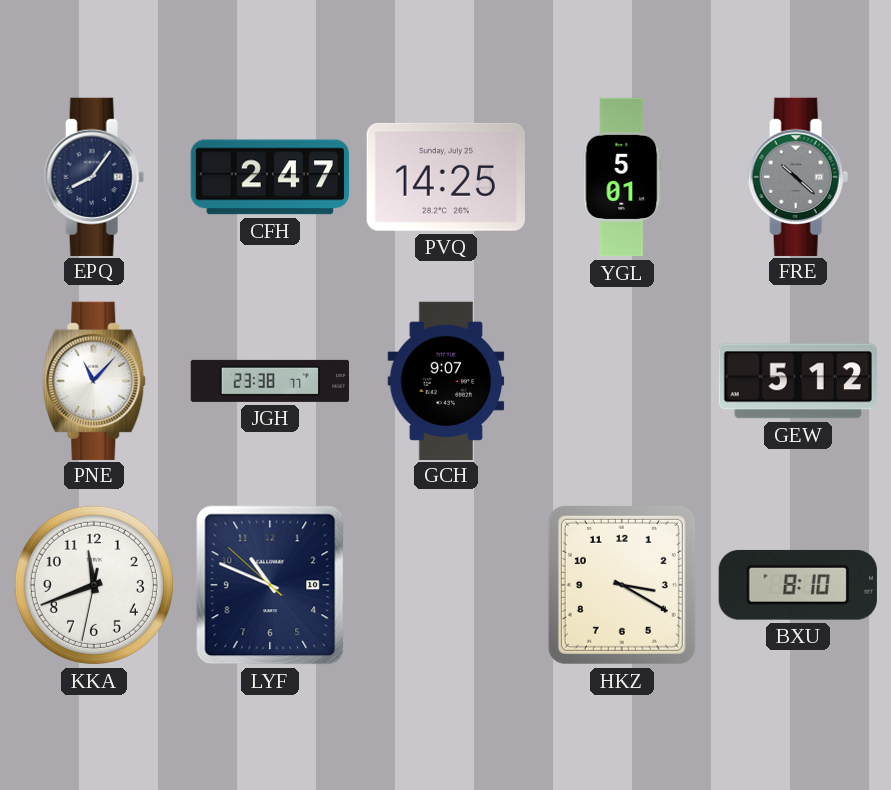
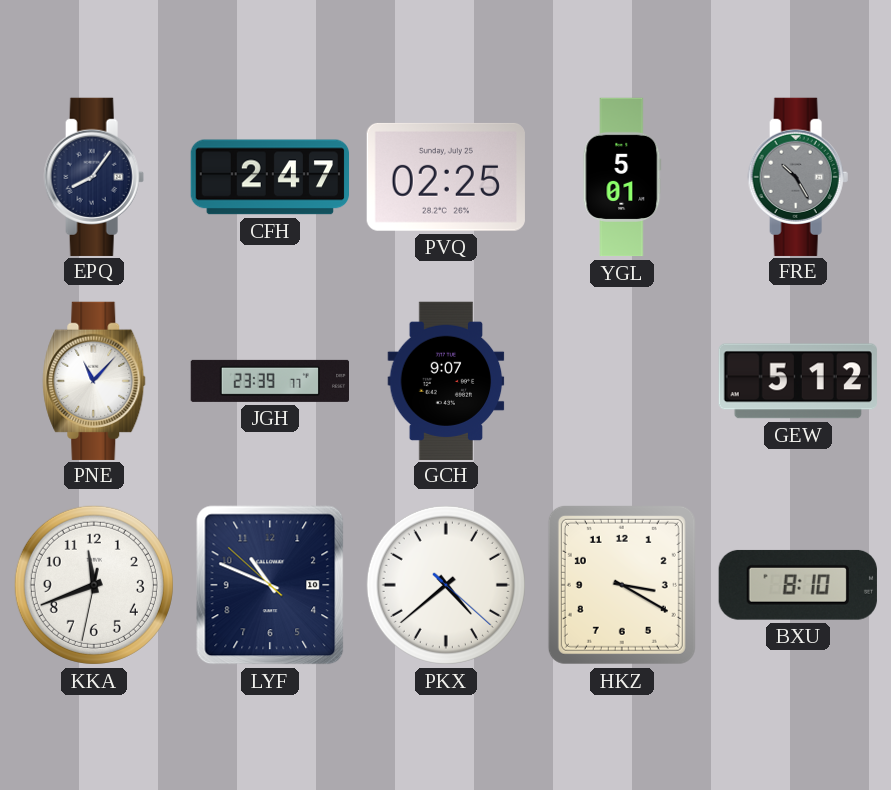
PVQ: 14:25 -> 02:25 (446, 177)
FRE: 10:22 -> 10:25 (798, 176)
JGH: 23:38 -> 23:39 (269, 381)
PKX: none -> 4:38 (446, 585)
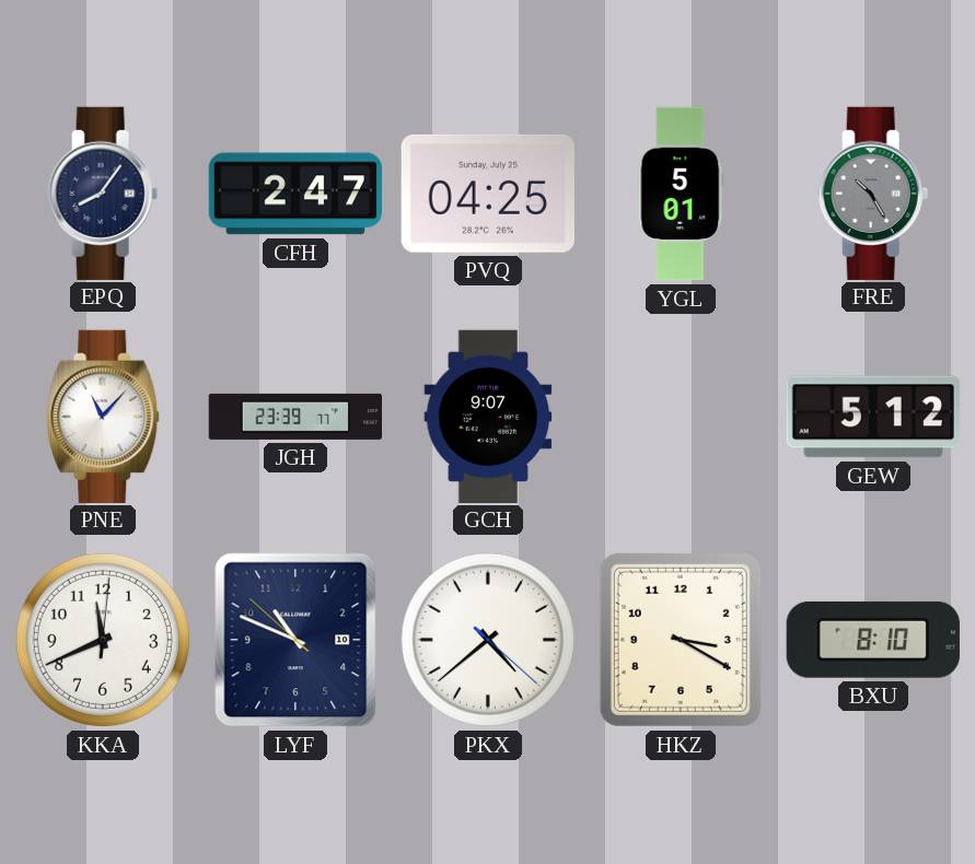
PVQ: 02:25 -> 04:25 (488, 194)
KKA: 11:41:32 -> 11:41:01 (103, 640)
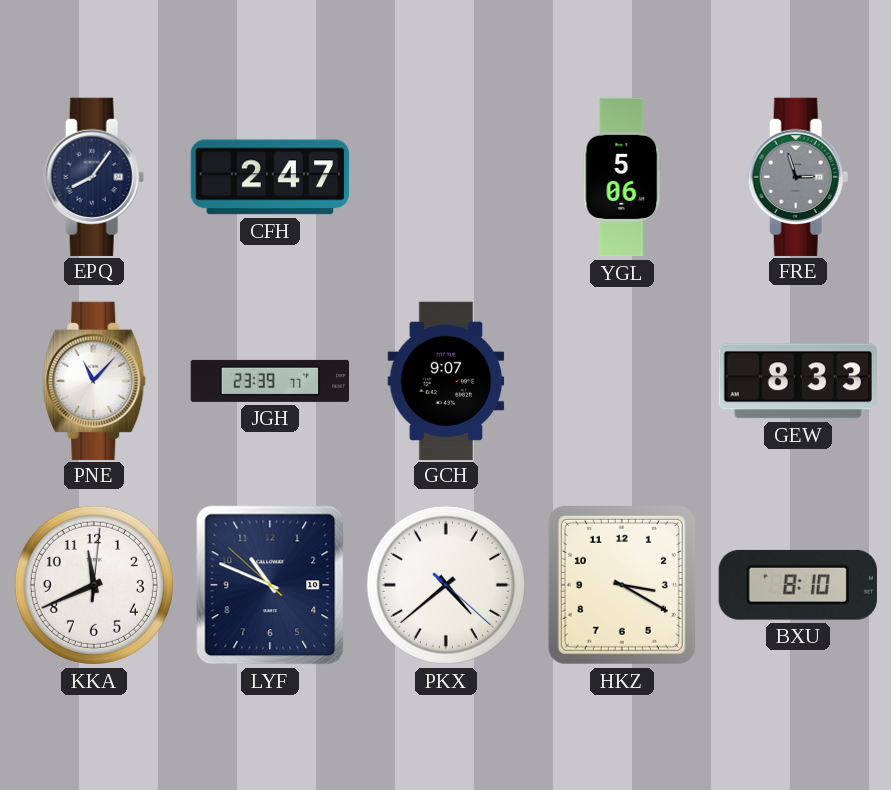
PVQ: 04:25 -> none (488, 194)
YGL: 5:01 -> 5:06 (622, 177)
FRE: 10:25 -> 2:57 (798, 176)
GEW: 5:12 -> 8:33 (798, 381)
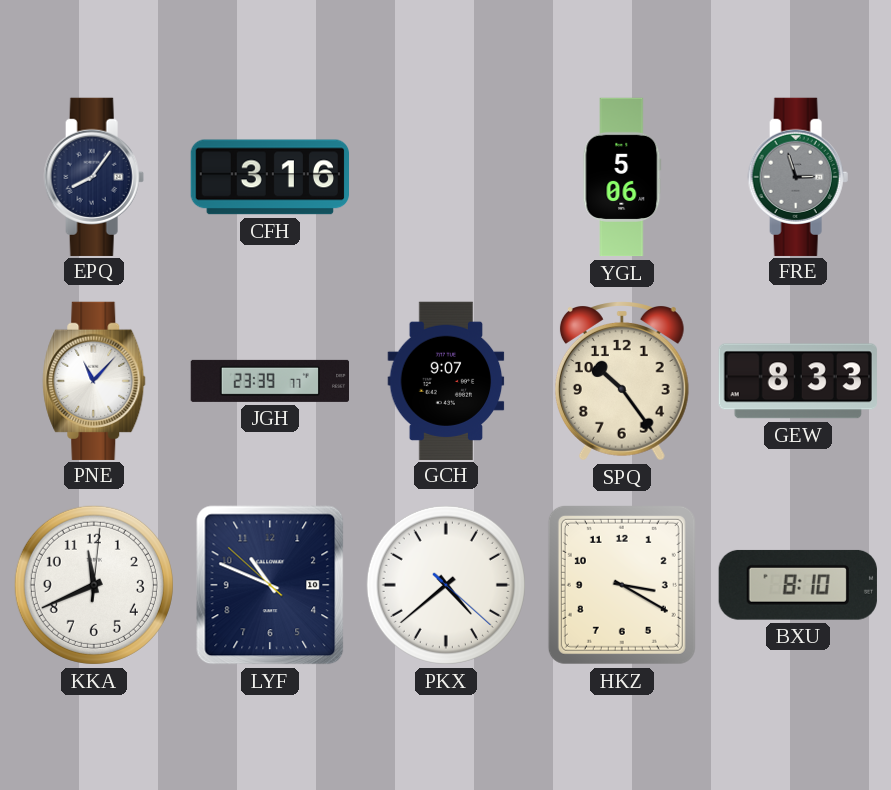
CFH: 2:47 -> 3:16 (269, 177)
SPQ: none -> 10:24 (622, 381)
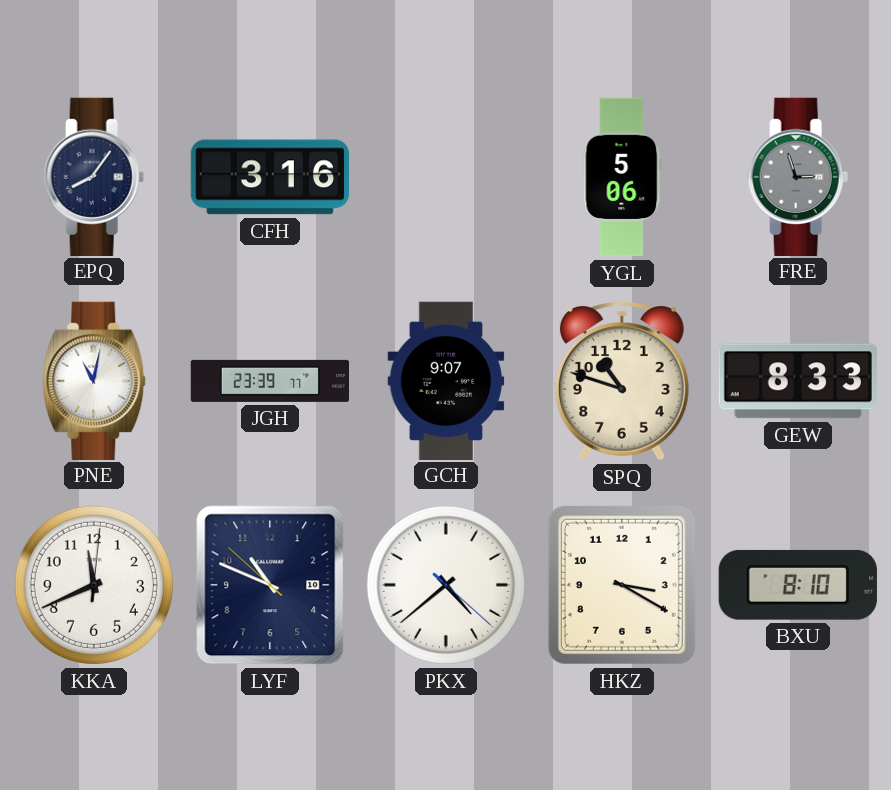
PNE: 11:07 -> 11:02 (94, 380)
SPQ: 10:24 -> 10:48 (622, 381)
